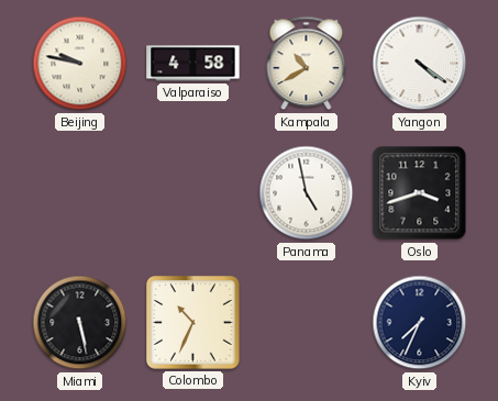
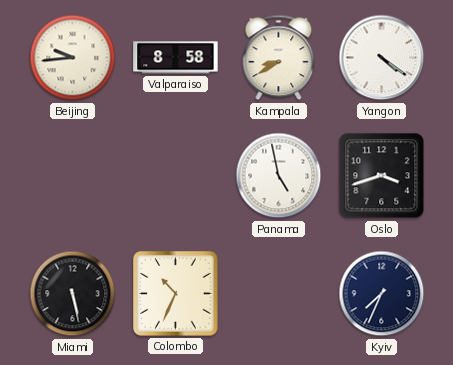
Beijing: 9:47 -> 9:44 (73, 58)
Valparaiso: 4:58 -> 8:58 (176, 58)
Kampala: 10:40 -> 8:40 (279, 58)
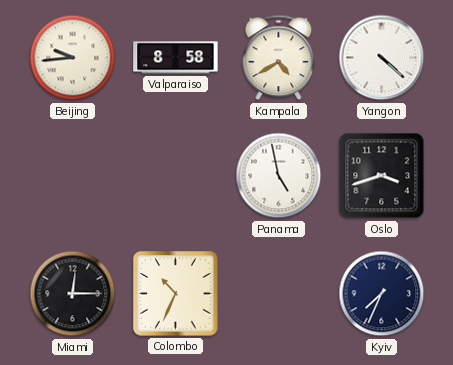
Kampala: 8:40 -> 4:40 (279, 58)
Yangon: 4:21 -> 4:22 (382, 58)
Miami: 5:28 -> 12:15 (73, 294)
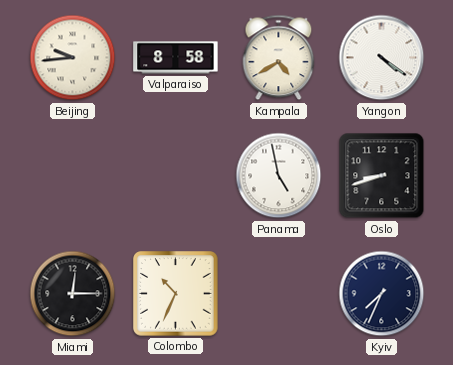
Yangon: 4:22 -> 4:21 (382, 58)
Oslo: 3:42 -> 8:42 (382, 176)
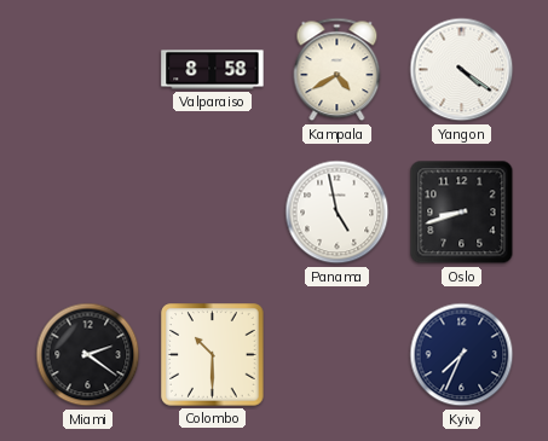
Beijing: 9:44 -> none (73, 58)
Miami: 12:15 -> 2:21 (88, 355)
Colombo: 10:34 -> 10:30 (213, 355)
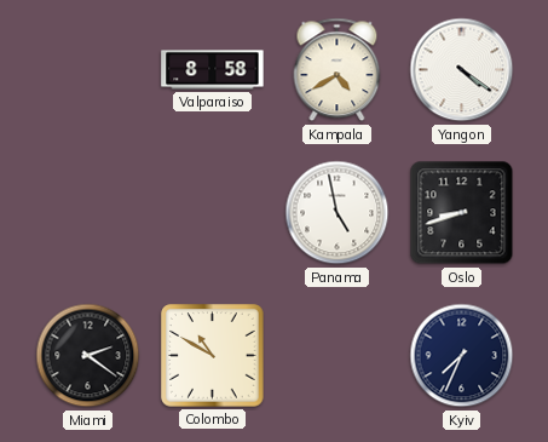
Colombo: 10:30 -> 10:50 (213, 356)
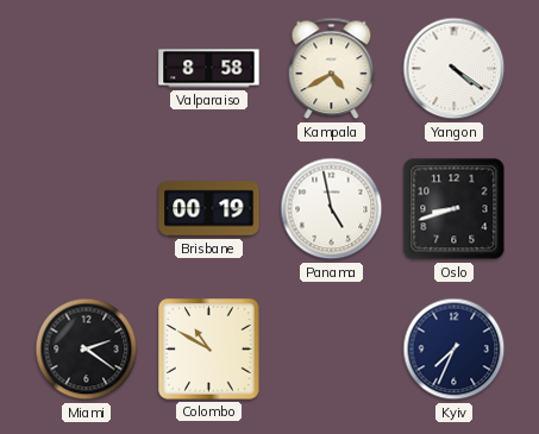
Brisbane: none -> 00:19 (209, 209)
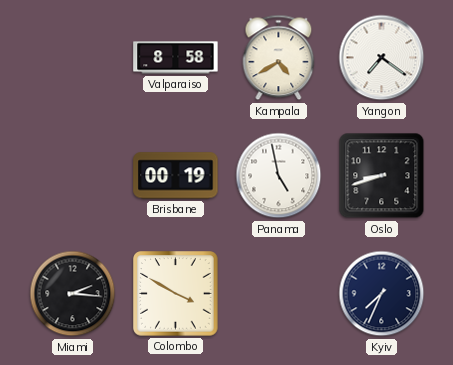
Yangon: 4:21 -> 7:21 (382, 58)
Miami: 2:21 -> 2:16 (73, 294)
Colombo: 10:50 -> 3:50 (176, 294)
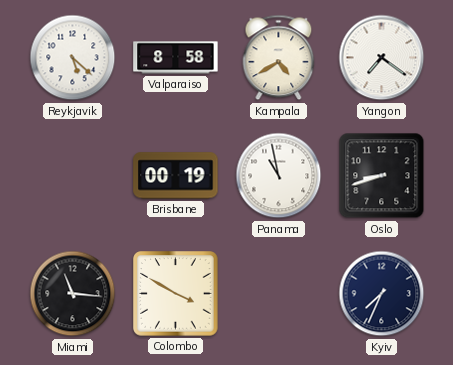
Reykjavik: none -> 5:22 (73, 58)
Panama: 4:58 -> 10:58 (279, 176)
Miami: 2:16 -> 11:16 (73, 294)
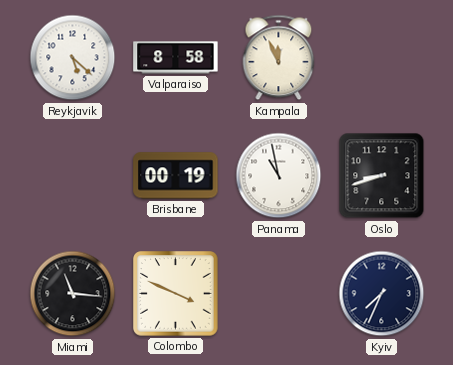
Kampala: 4:40 -> 11:56 (279, 58)
Yangon: 7:21 -> none (382, 58)
Colombo: 3:50 -> 3:49 (176, 294)
